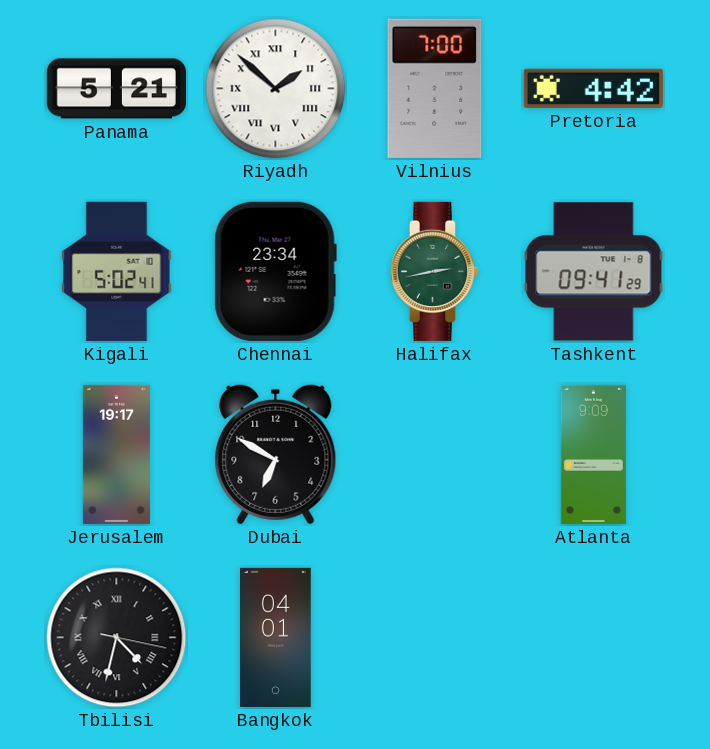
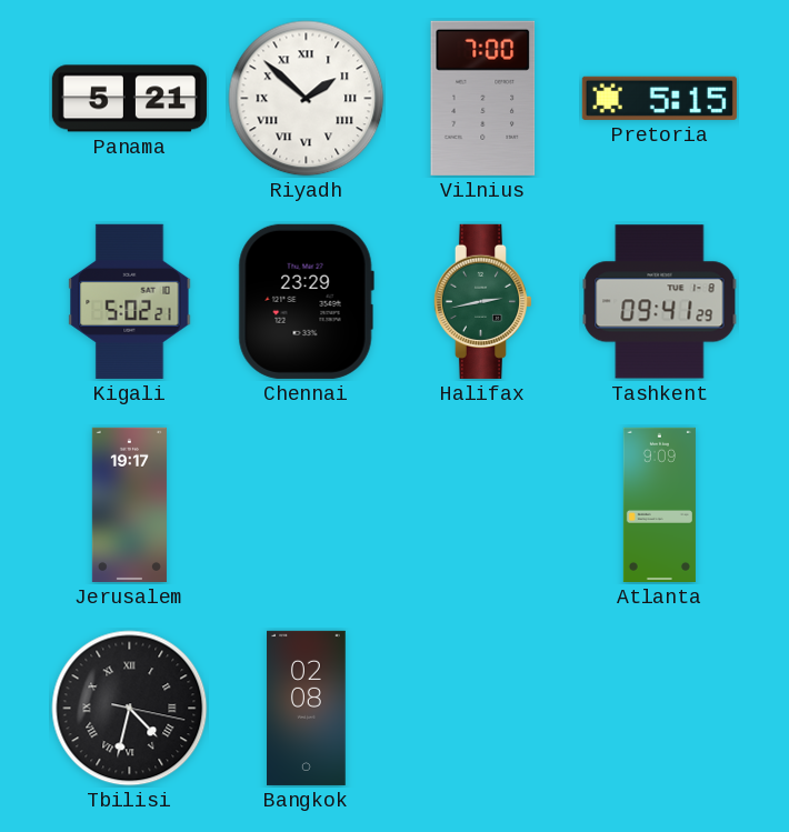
Pretoria: 4:42 -> 5:15 (659, 98)
Kigali: 5:02:41 -> 5:02:21 (130, 301)
Chennai: 23:34 -> 23:29 (306, 301)
Dubai: 6:50 -> none (276, 455)
Bangkok: 04:01 -> 02:08 (307, 708)
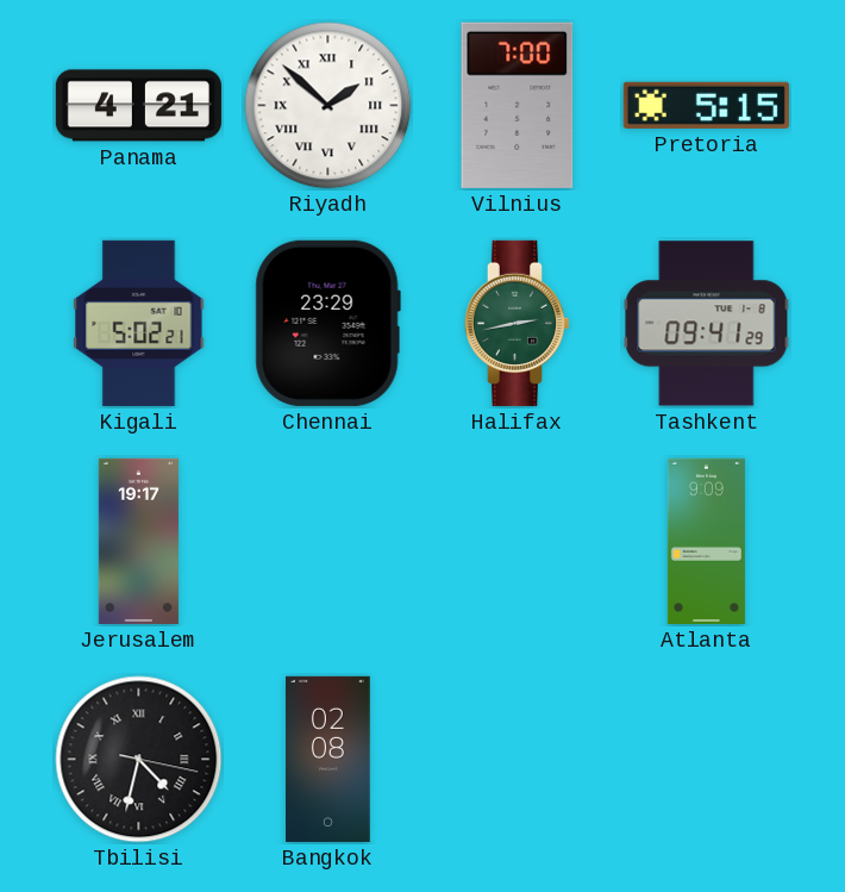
Panama: 5:21 -> 4:21 (138, 106)
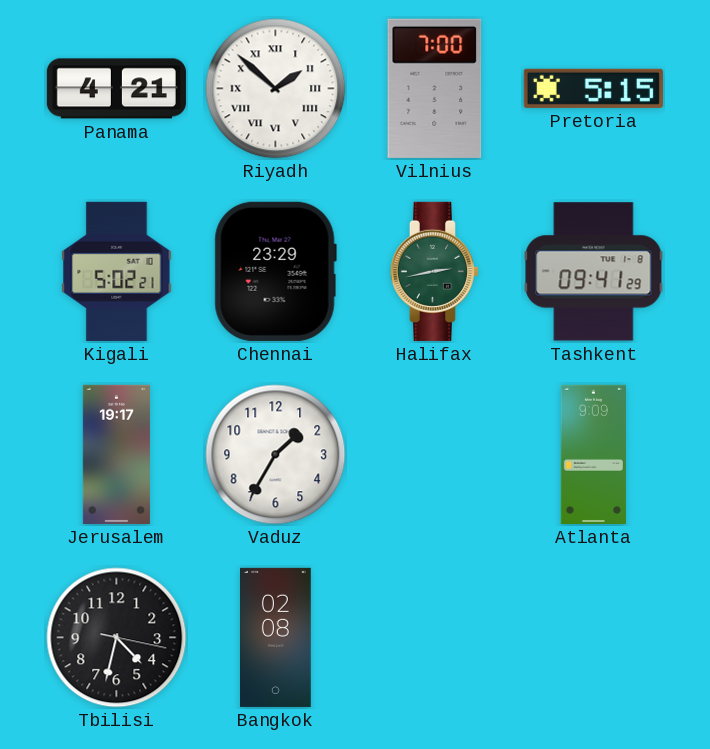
Vaduz: none -> 1:35 (276, 455)
Tbilisi numerals: Roman -> Arabic (117, 638)
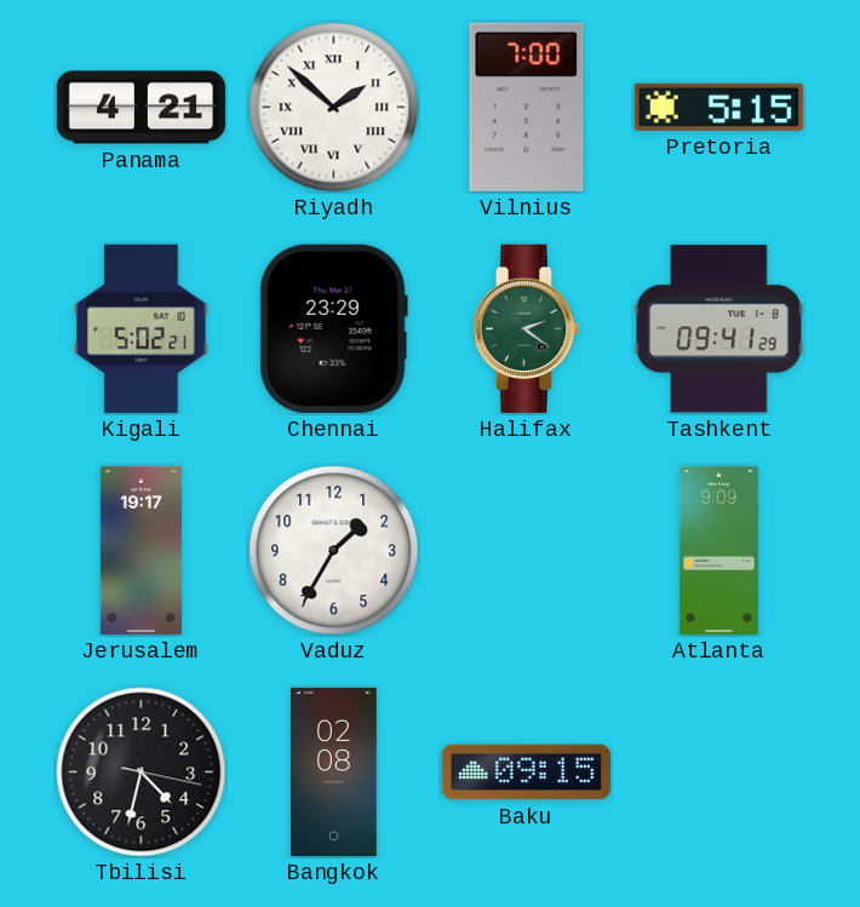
Halifax: 2:43 -> 2:21 (526, 328)
Baku: none -> 09:15 (526, 773)
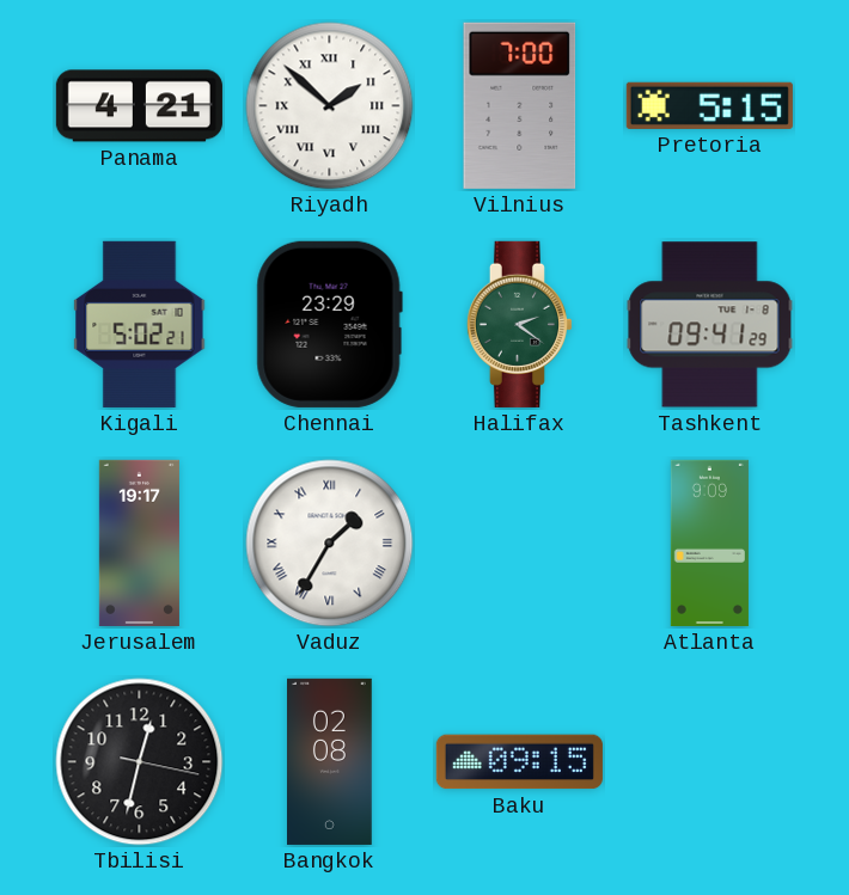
Vaduz numerals: Arabic -> Roman (330, 544)
Tbilisi: 4:32 -> 12:32 (140, 762)
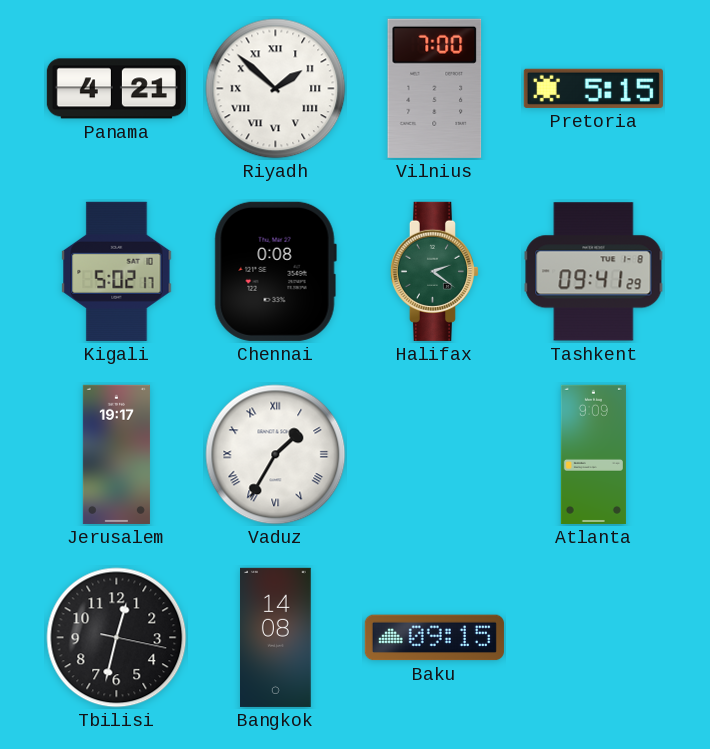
Kigali: 5:02:21 -> 5:02:17 (117, 271)
Chennai: 23:29 -> 0:08 (275, 271)
Bangkok: 02:08 -> 14:08 (276, 637)
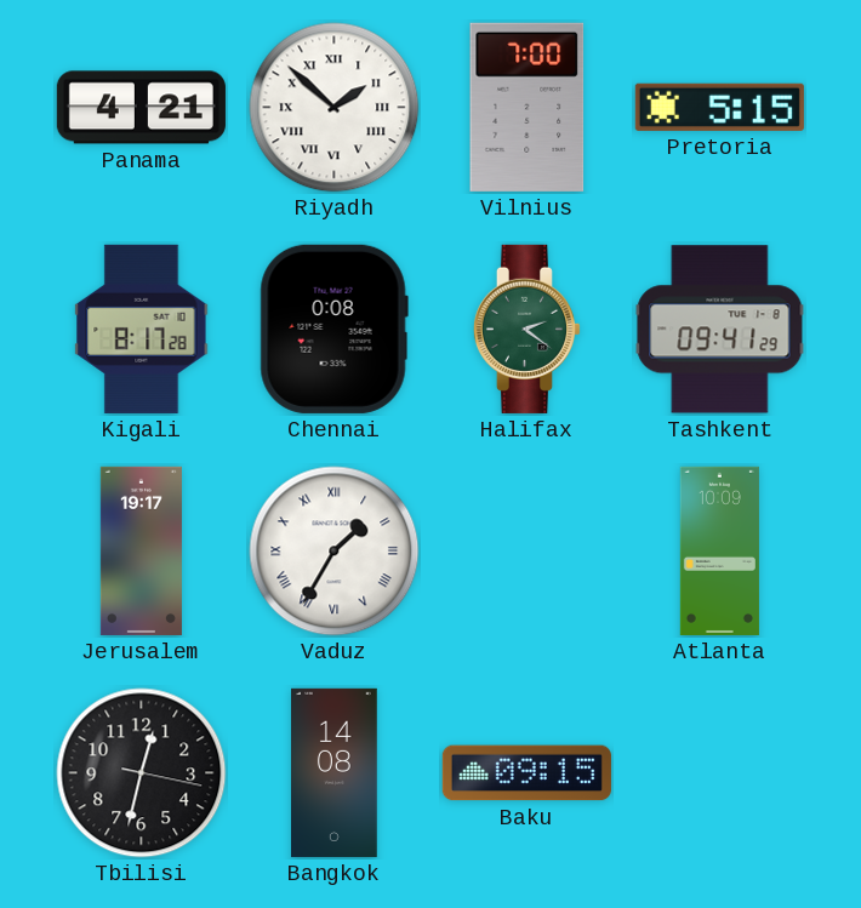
Kigali: 5:02 -> 8:17 (142, 329)
Atlanta: 9:09 -> 10:09 (719, 550)
